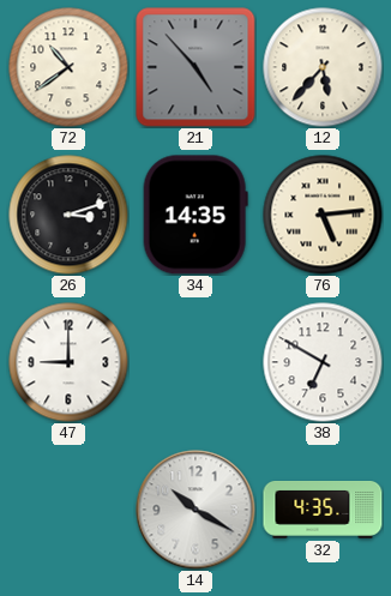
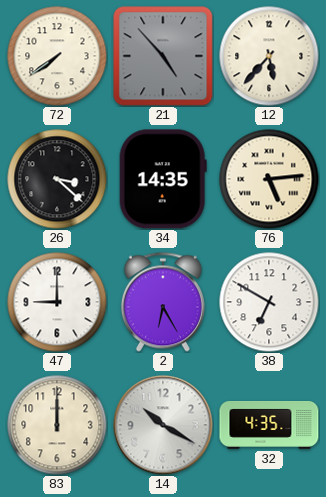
72: 10:39 -> 7:39 (57, 56)
26: 3:12 -> 3:22 (57, 179)
2: none -> 6:25 (163, 302)
83: none -> 12:00 (57, 425)
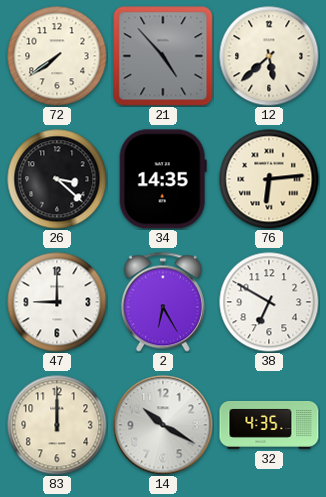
12: 5:37 -> 5:38 (269, 56)
76: 5:14 -> 6:14 (269, 179)
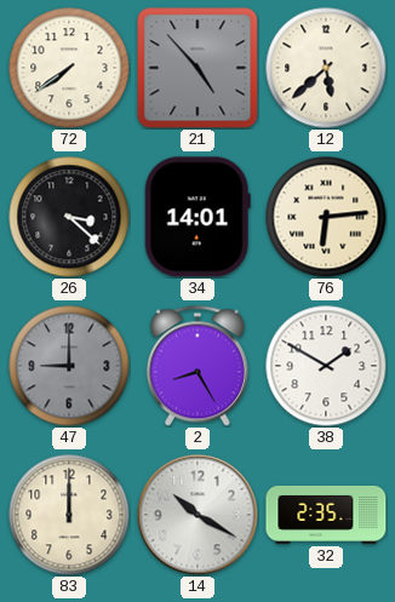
34: 14:35 -> 14:01 (198, 217)
47 dial: white -> grey (69, 366)
2: 6:25 -> 8:25 (198, 366)
38: 6:50 -> 1:50 (326, 366)
32: 4:35 -> 2:35 (326, 516)
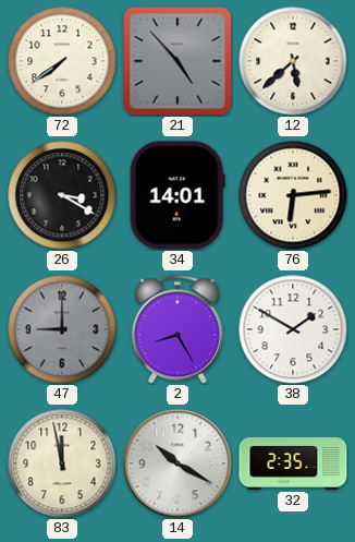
26: 3:22 -> 3:20 (62, 195)
83: 12:00 -> 11:58 (62, 463)
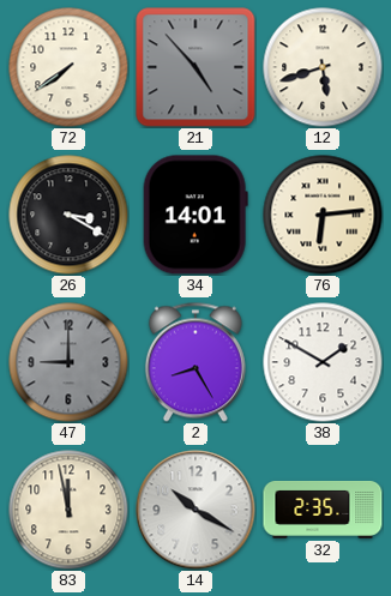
12: 5:38 -> 5:42 (323, 67)
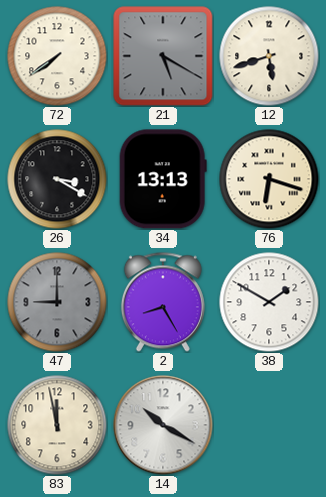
21: 4:53 -> 5:20 (163, 56)
34: 14:01 -> 13:13 (163, 179)
76: 6:14 -> 6:18 (269, 179)
32: 2:35 -> none (323, 511)
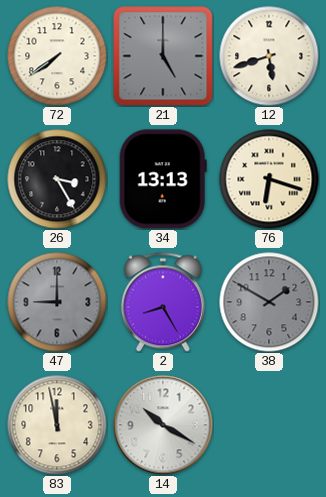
21: 5:20 -> 5:00 (163, 56)
26: 3:20 -> 3:25 (57, 179)
38 dial: white -> grey (269, 302)
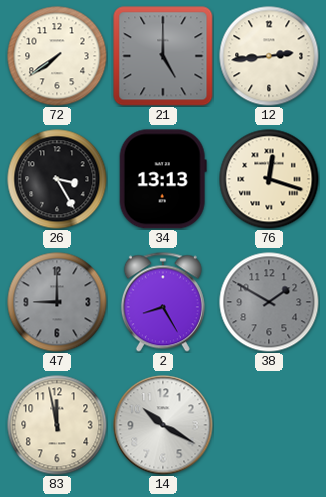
12: 5:42 -> 2:44 (269, 56)
76: 6:18 -> 12:18 (269, 179)
